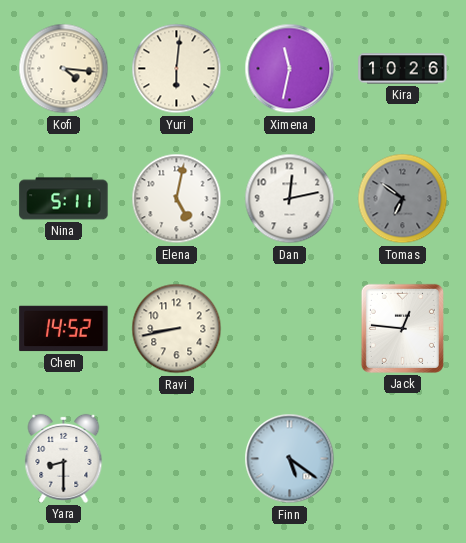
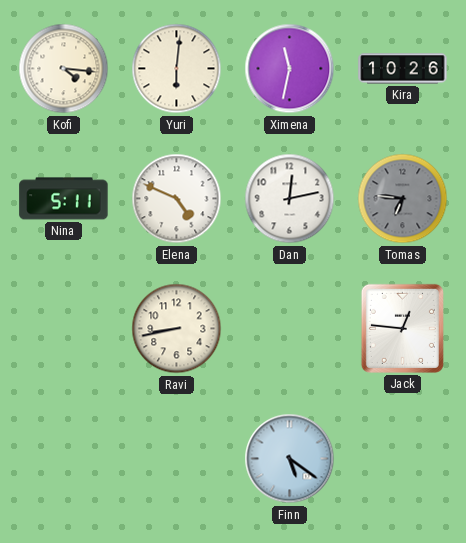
Elena: 5:02 -> 4:49 (177, 199)
Tomas: 6:51 -> 6:46 (403, 199)
Chen: 14:52 -> none (64, 329)
Yara: 8:30 -> none (64, 458)
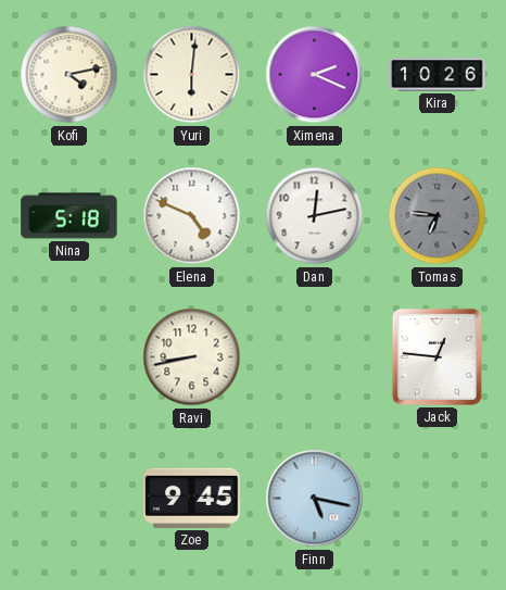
Kofi: 4:16 -> 4:13 (69, 75)
Ximena: 11:32 -> 2:19 (315, 75)
Nina: 5:11 -> 5:18 (69, 216)
Zoe: none -> 9:45 (192, 498)
Finn: 5:21 -> 5:17 (315, 499)
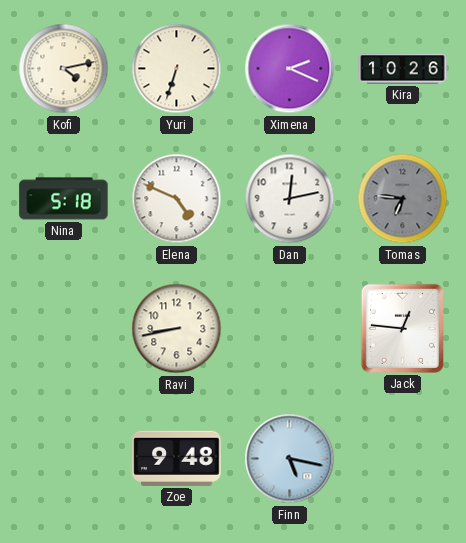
Yuri: 6:01 -> 6:33 (177, 69)
Zoe: 9:45 -> 9:48 (177, 458)
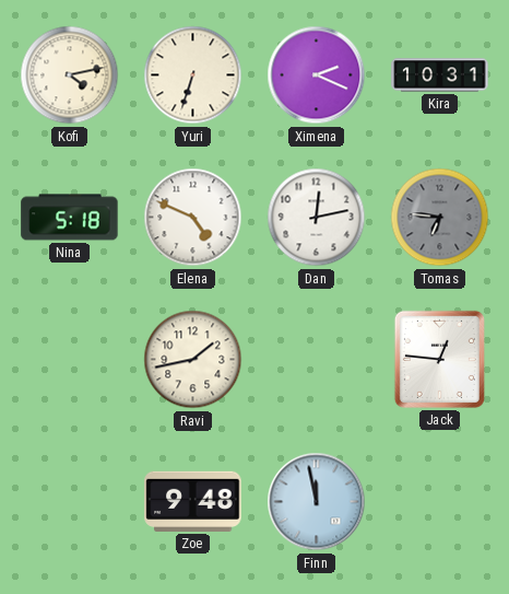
Kira: 10:26 -> 10:31 (440, 75)
Ravi: 8:43 -> 1:43 (193, 360)
Finn: 5:17 -> 11:58 (317, 502)
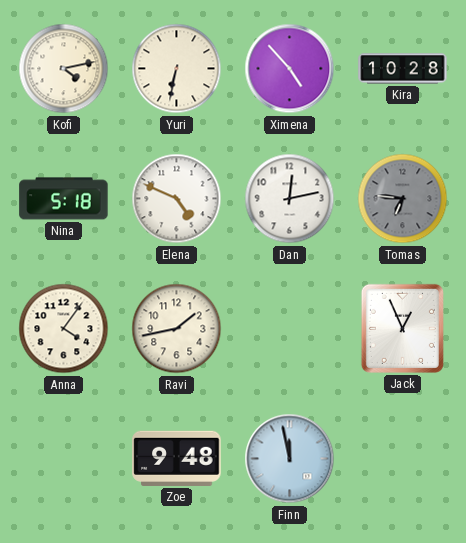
Yuri: 6:33 -> 6:32 (177, 69)
Ximena: 2:19 -> 4:53 (290, 69)
Kira: 10:31 -> 10:28 (403, 69)
Anna: none -> 4:06 (64, 329)
Jack: 12:46 -> 12:56 (402, 328)
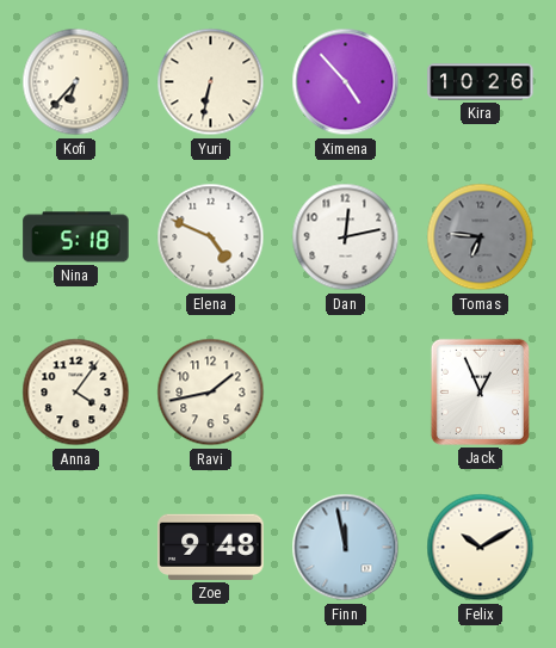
Kofi: 4:13 -> 6:37 (76, 82)
Kira: 10:28 -> 10:26 (481, 82)
Felix: none -> 10:10 (481, 548)
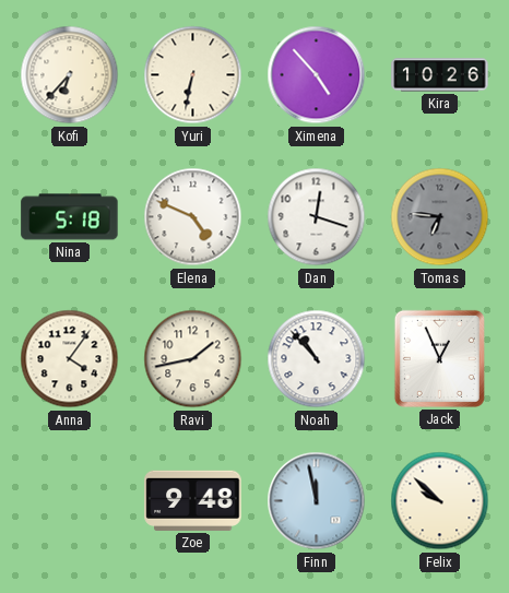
Dan: 12:13 -> 12:18 (317, 217)
Noah: none -> 10:53 (317, 359)
Felix: 10:10 -> 9:52 (440, 501)
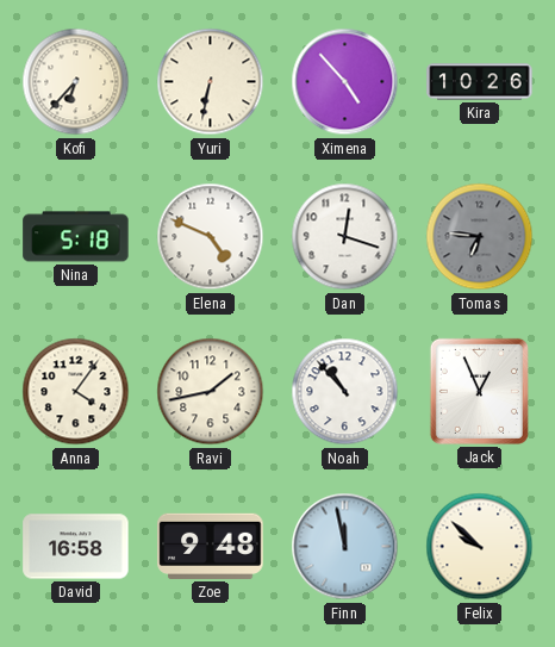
David: none -> 16:58 (76, 547)
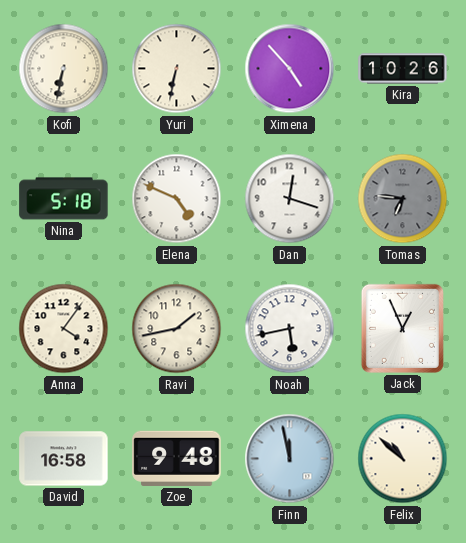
Kofi: 6:37 -> 6:32 (64, 69)
Noah: 10:53 -> 5:43 (290, 329)
Felix: 9:52 -> 10:52 (403, 459)
